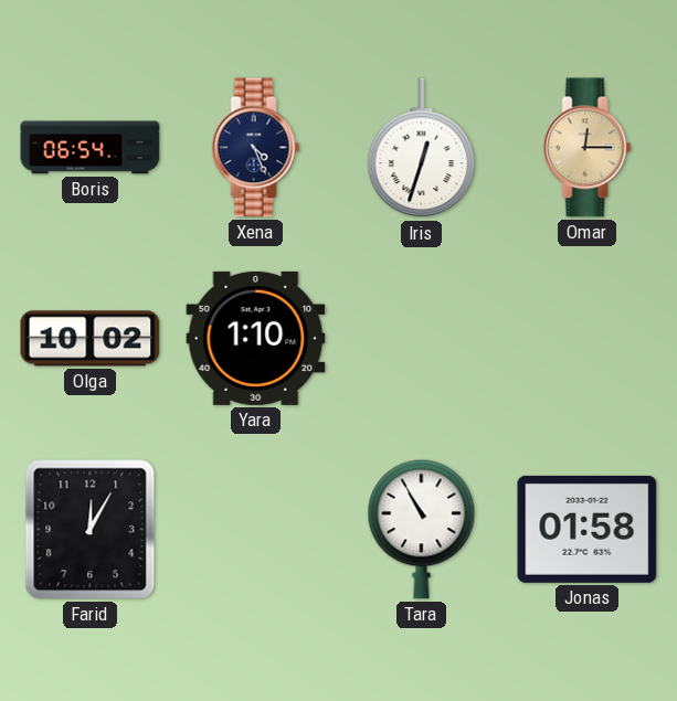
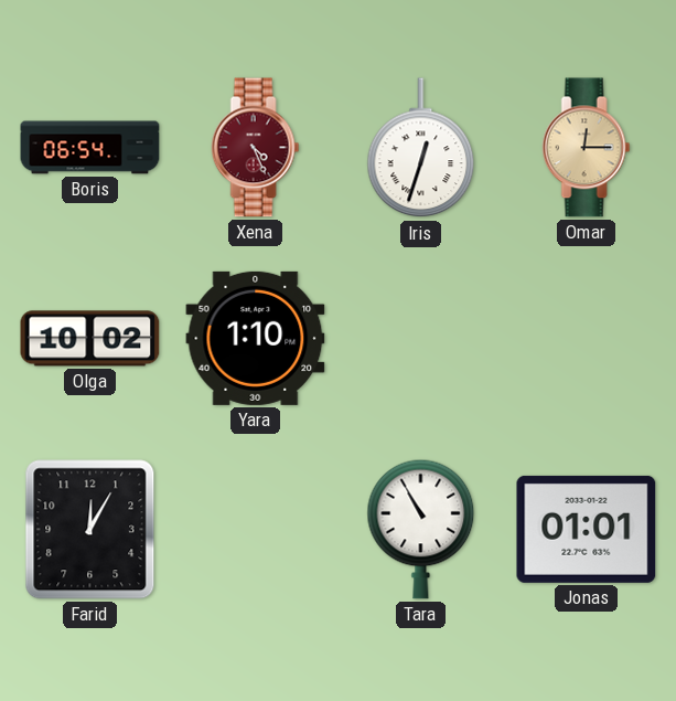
Xena dial: navy -> burgundy (256, 148)
Jonas: 01:58 -> 01:01 (587, 529)
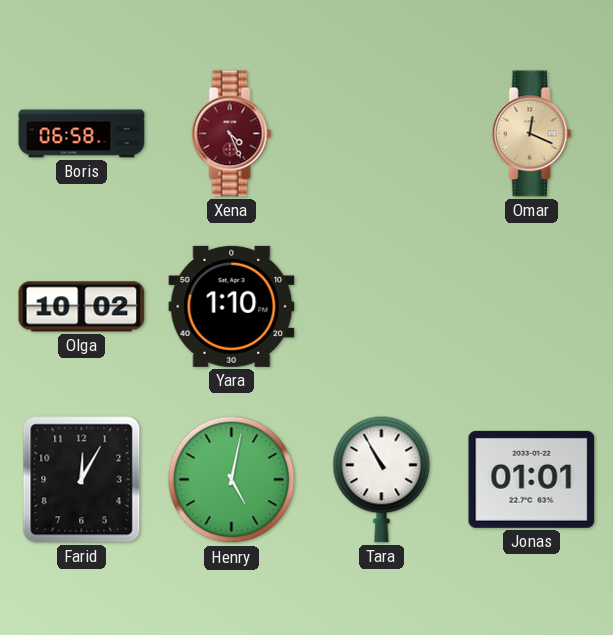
Boris: 06:54 -> 06:58 (82, 134)
Iris: 12:33 -> none (421, 148)
Omar: 12:15 -> 12:19 (532, 134)
Henry: none -> 5:02 (232, 480)
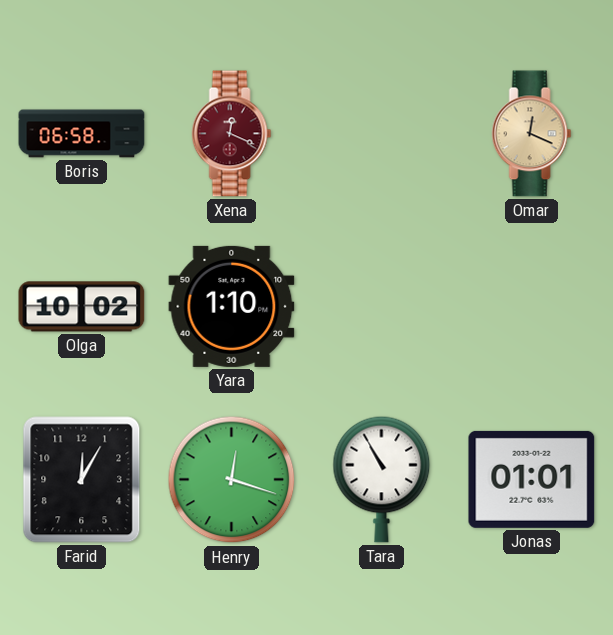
Xena: 4:26 -> 12:19 (232, 134)
Henry: 5:02 -> 12:18 (232, 480)
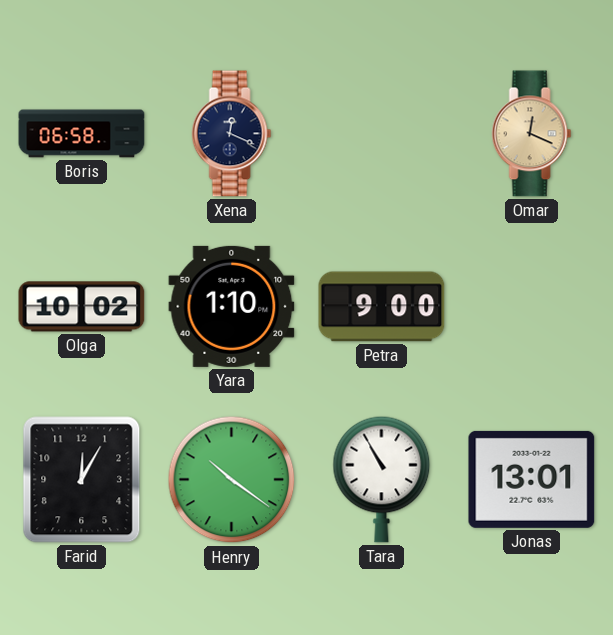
Xena dial: burgundy -> navy (232, 134)
Petra: none -> 9:00 (382, 307)
Henry: 12:18 -> 10:21 (232, 480)
Jonas: 01:01 -> 13:01 (532, 479)
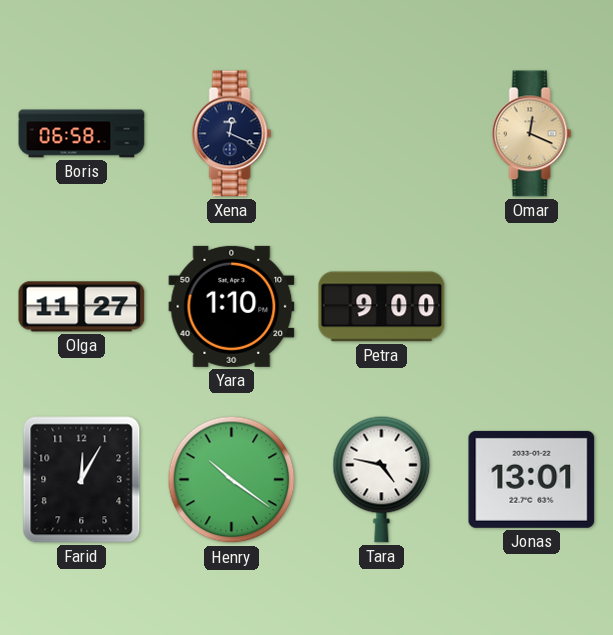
Olga: 10:02 -> 11:27 (82, 307)
Tara: 10:55 -> 4:47 (382, 479)
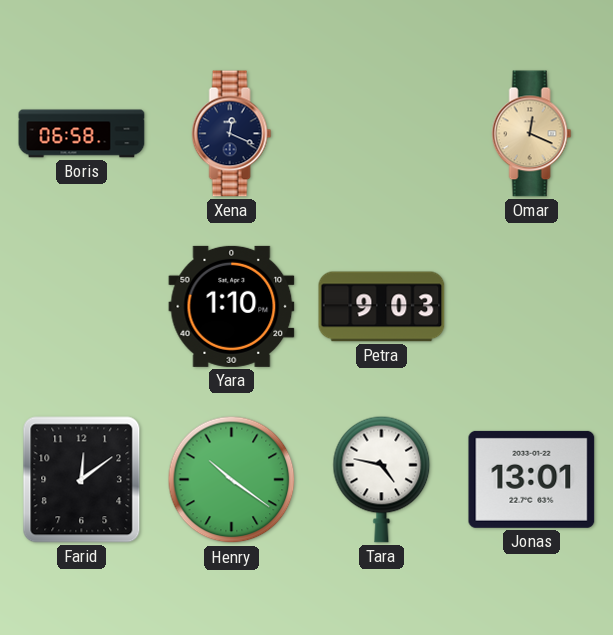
Olga: 11:27 -> none (82, 307)
Petra: 9:00 -> 9:03 (382, 307)
Farid: 12:05 -> 12:09 (82, 480)
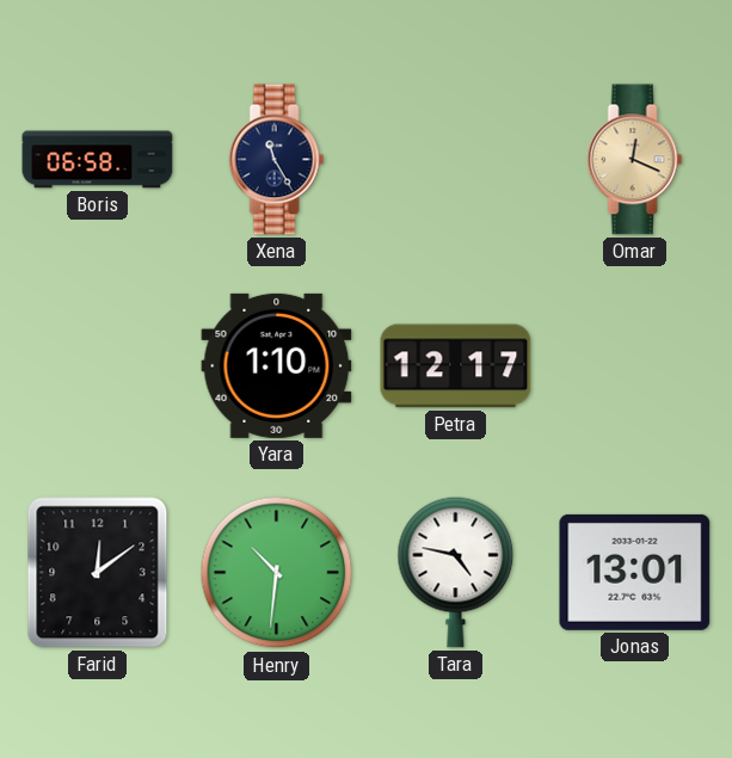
Xena: 12:19 -> 11:25 (277, 160)
Petra: 9:03 -> 12:17 (456, 366)
Henry: 10:21 -> 10:31 (277, 573)
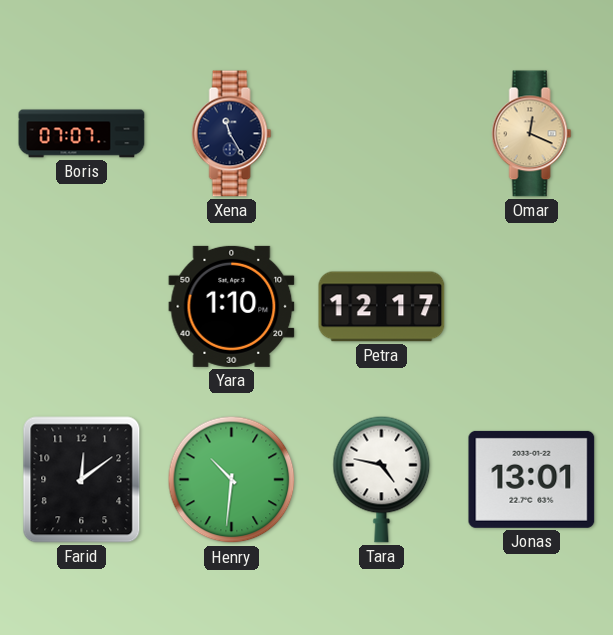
Boris: 06:58 -> 07:07 (82, 134)
